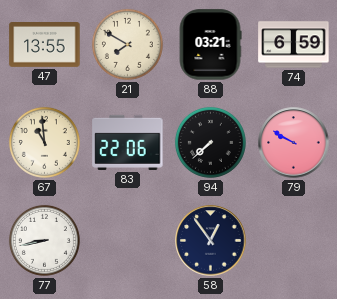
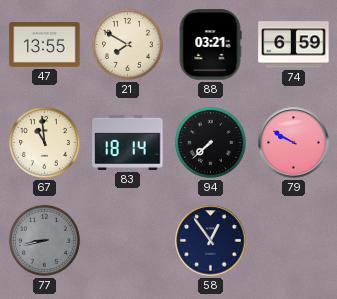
83: 22:06 -> 18:14 (128, 142)
77 dial: white -> grey (44, 240)
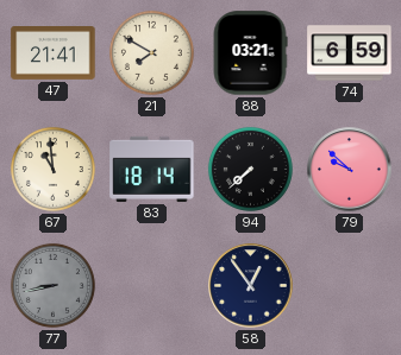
47: 13:55 -> 21:41 (54, 53)
79: 9:50 -> 9:52 (350, 170)
